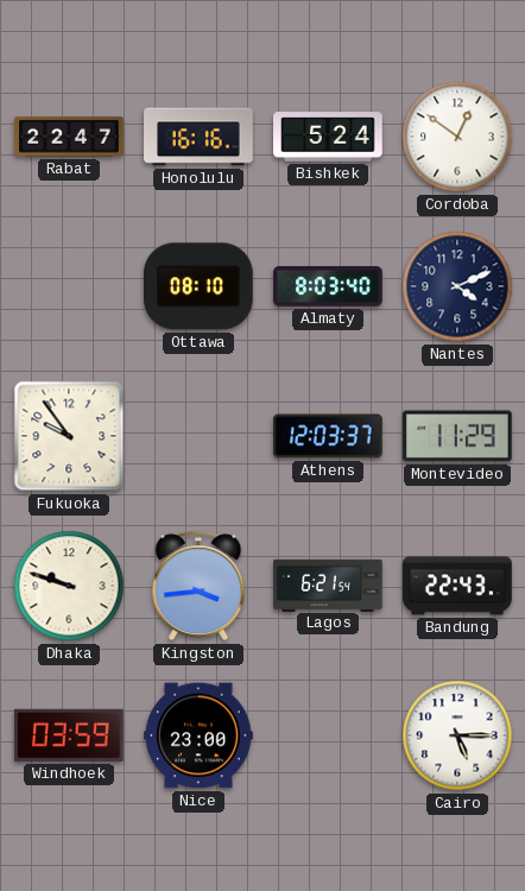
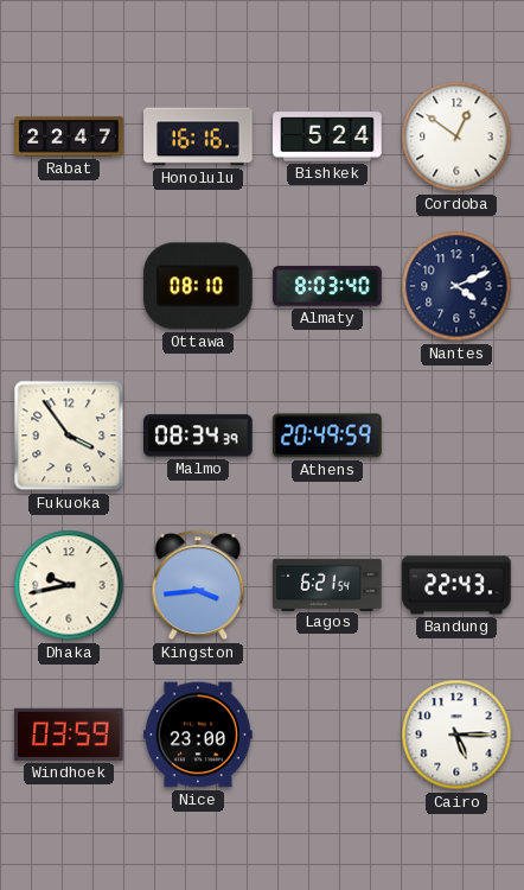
Fukuoka: 9:54 -> 3:54 (69, 436)
Malmo: none -> 08:34 (199, 436)
Athens: 12:03 -> 20:49 (327, 436)
Montevideo: 11:29 -> none (457, 436)
Dhaka: 9:48 -> 9:43 (69, 585)
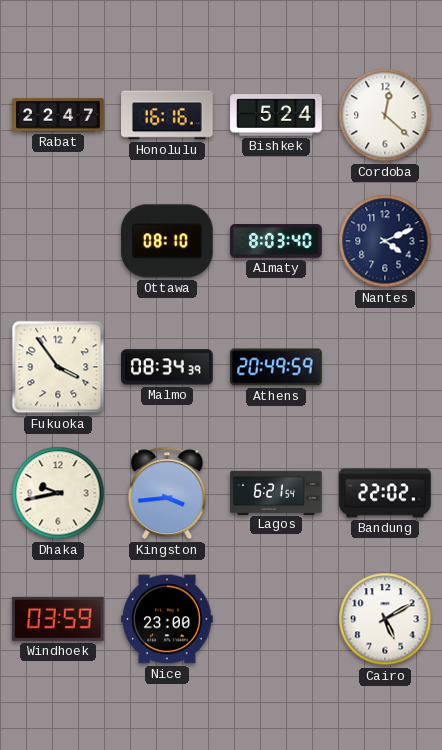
Cordoba: 12:51 -> 12:22 (385, 115)
Bandung: 22:43 -> 22:02 (385, 493)
Cairo: 5:15 -> 5:10 (385, 619)
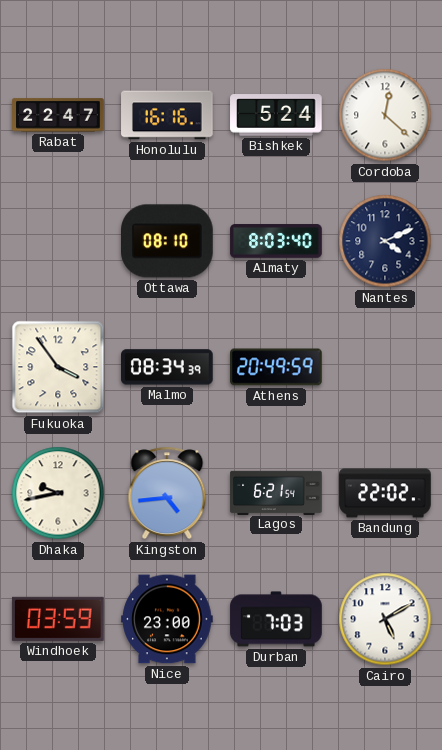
Kingston: 3:44 -> 4:44 (167, 493)
Durban: none -> 7:03 (276, 619)
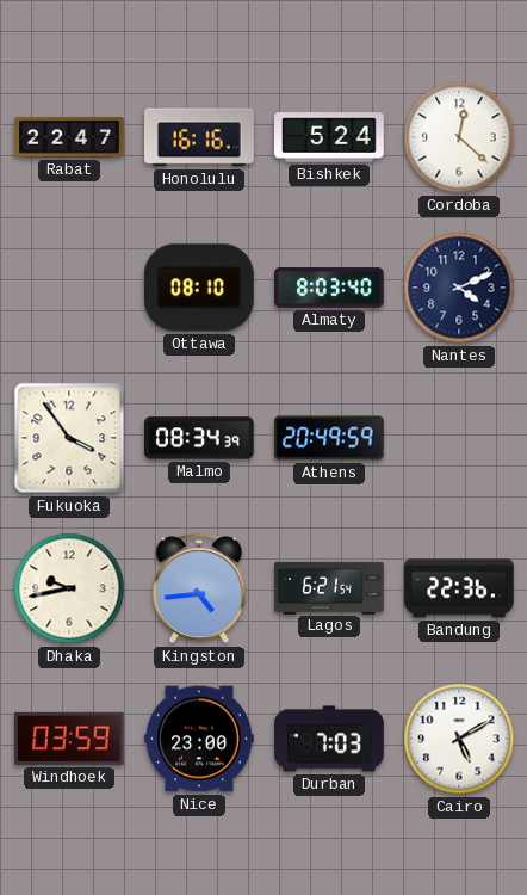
Bandung: 22:02 -> 22:36 (459, 588)
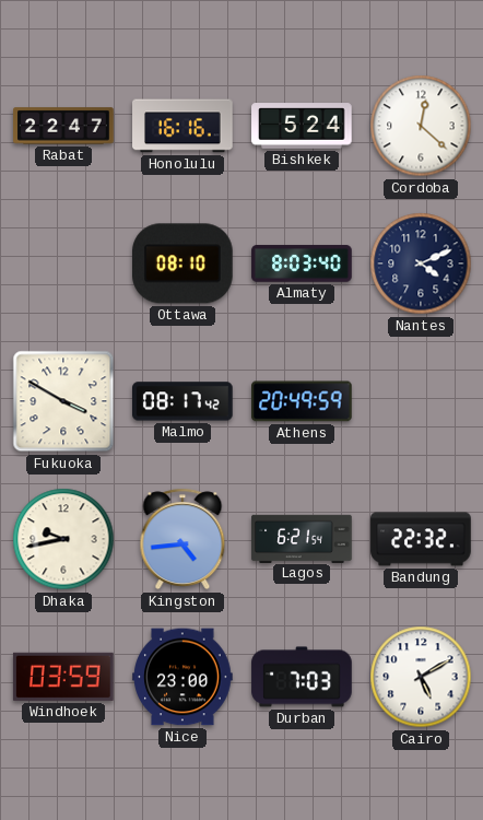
Fukuoka: 3:54 -> 3:50 (63, 401)
Malmo: 08:34 -> 08:17 (184, 401)
Bandung: 22:36 -> 22:32 (421, 539)
